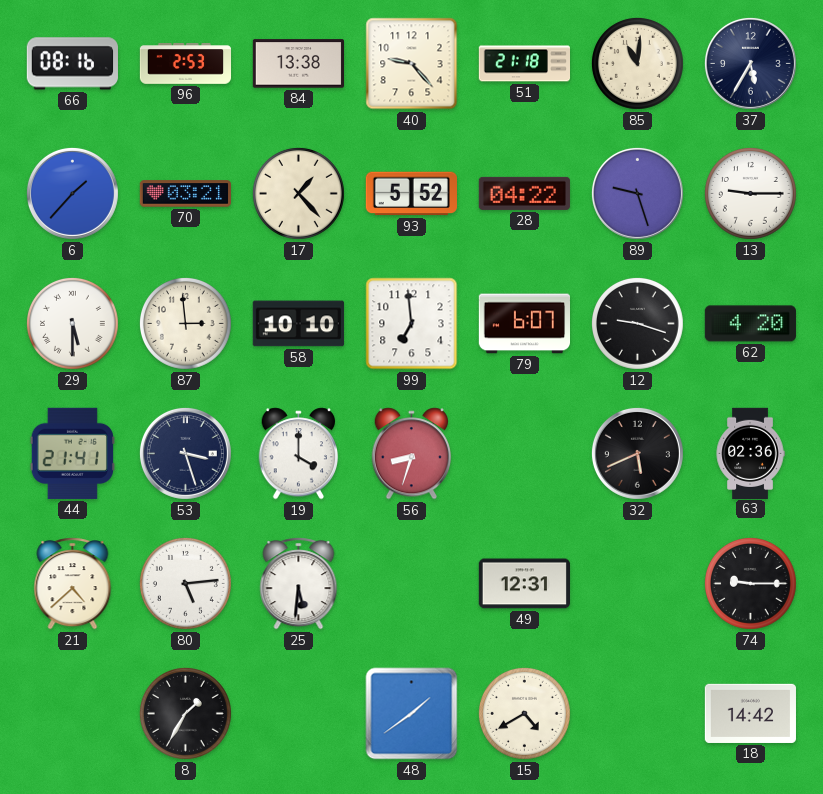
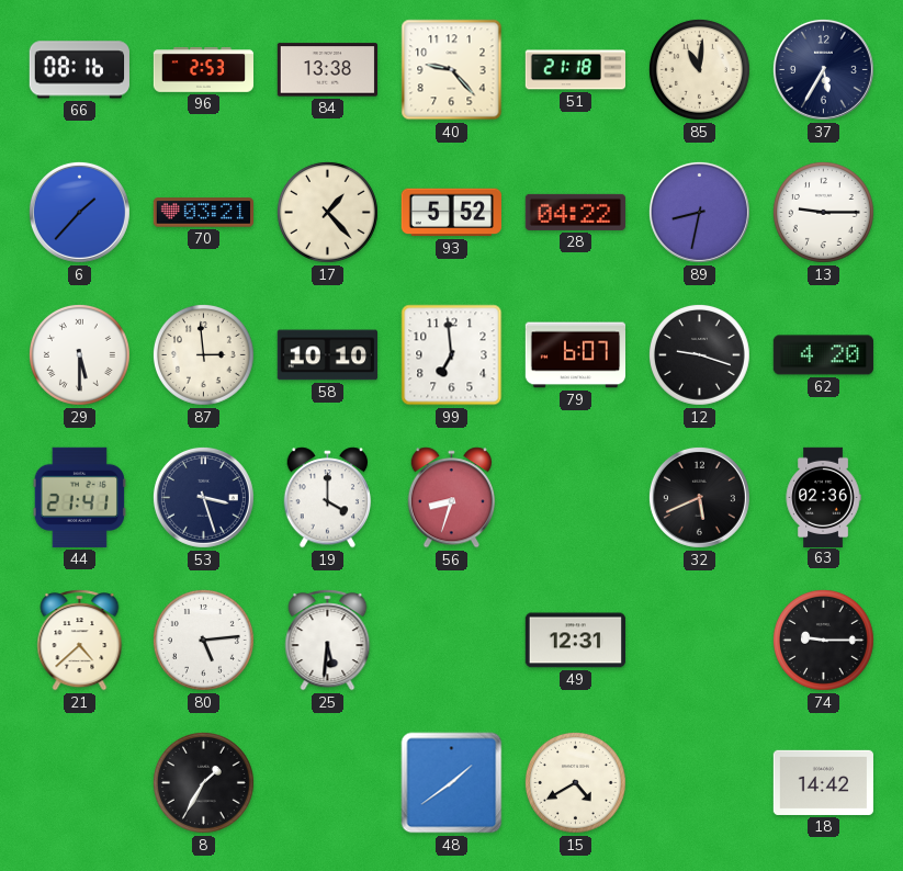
89: 9:27 -> 8:32 (699, 212)
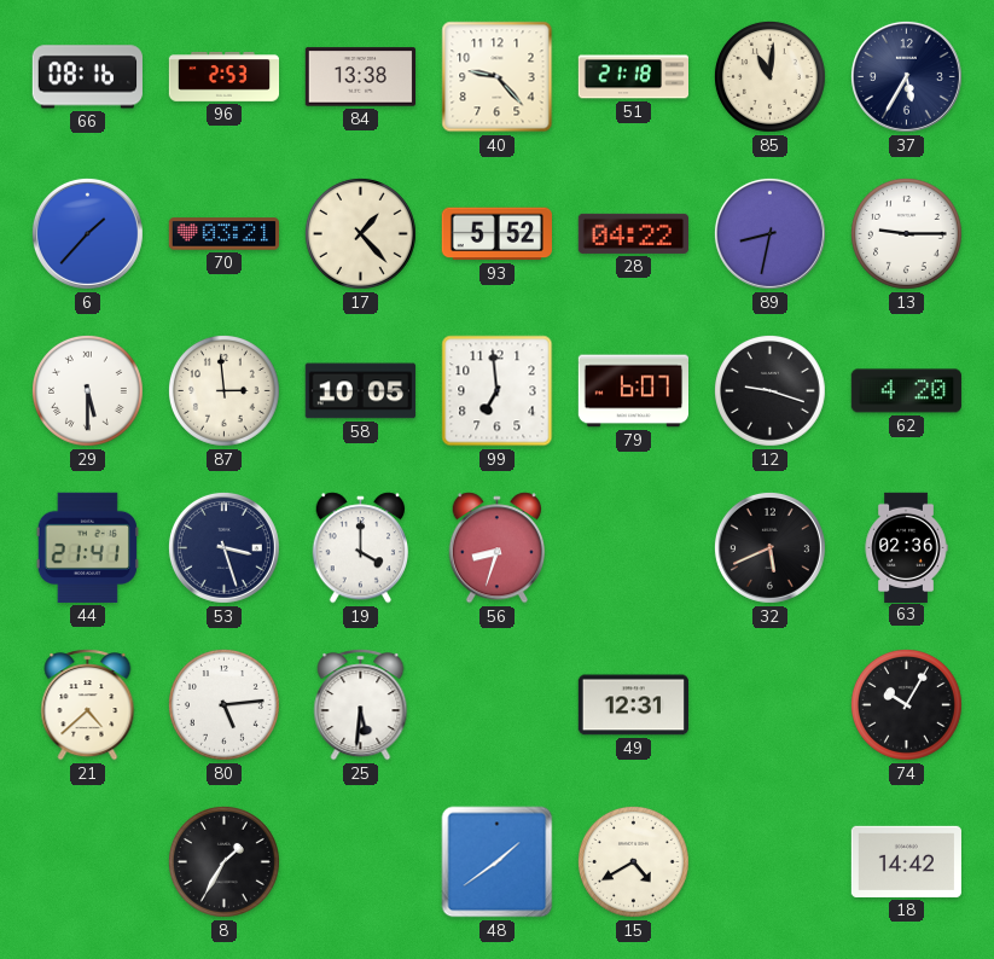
58: 10:10 -> 10:05 (360, 391)
74: 9:15 -> 10:05 (906, 704)
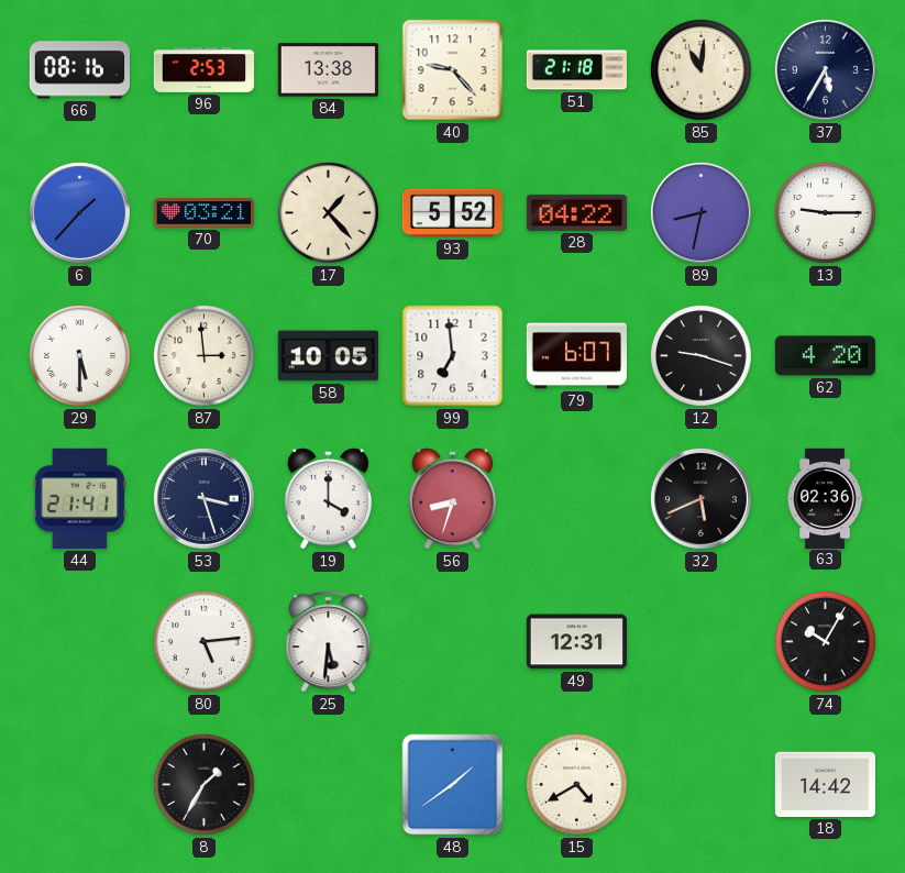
21: 4:38 -> none (88, 705)
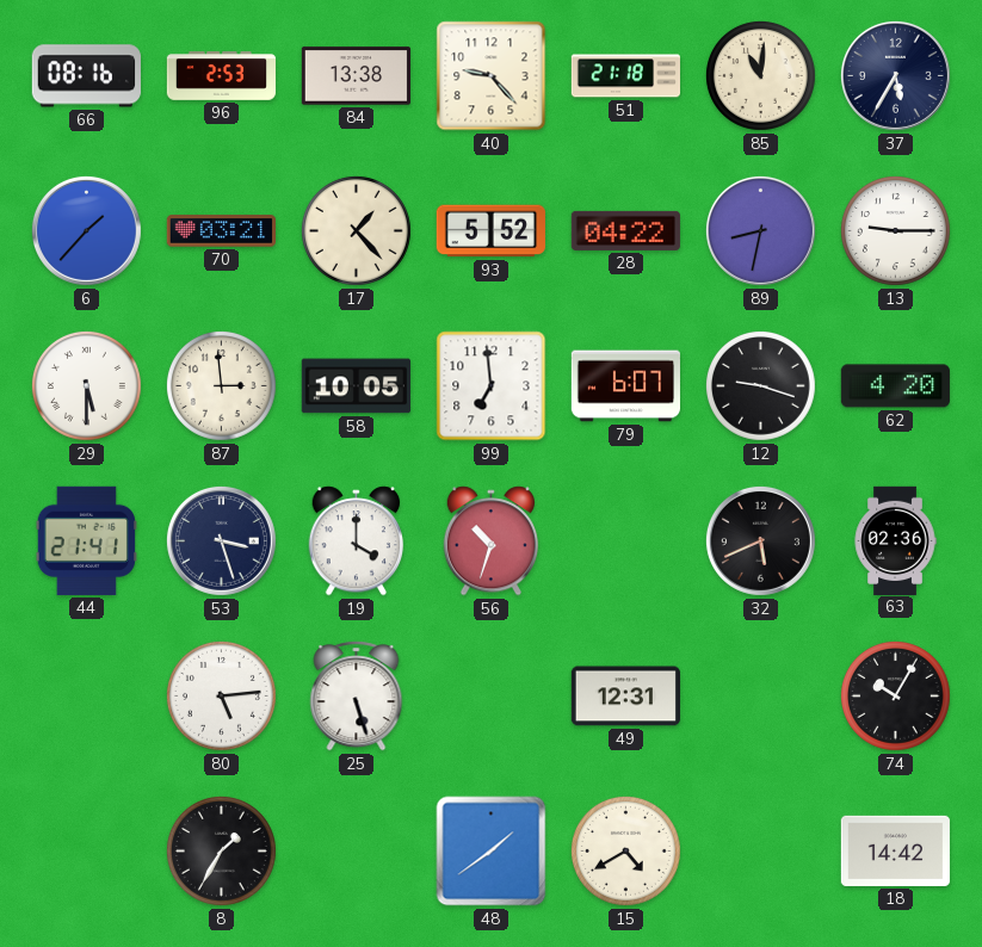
56: 8:33 -> 10:33 (492, 541)
25: 5:31 -> 5:27 (357, 697)
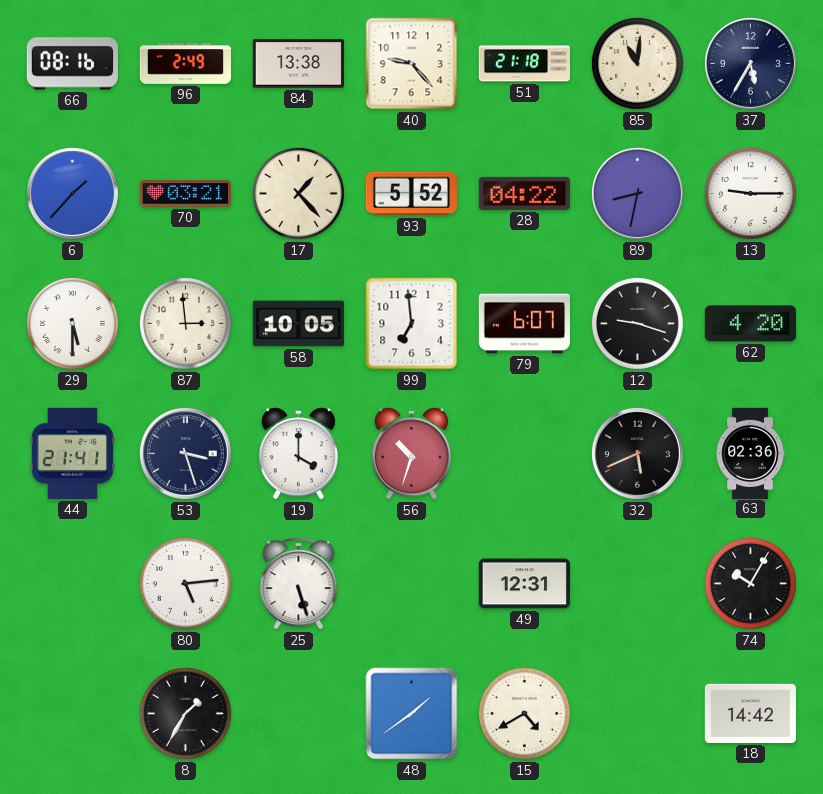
96: 2:53 -> 2:49 (186, 64)
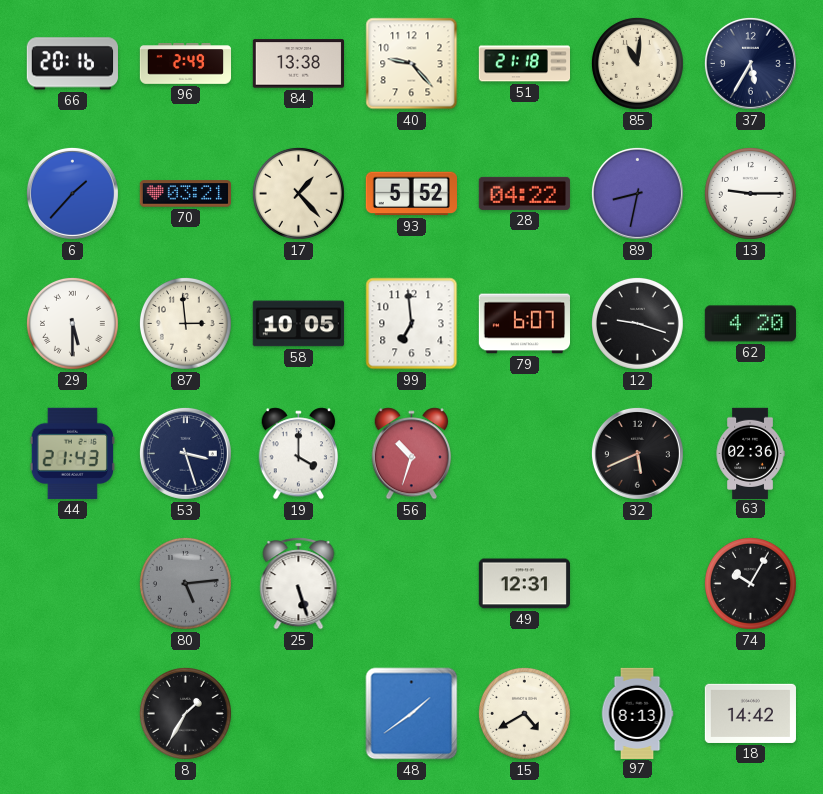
66: 08:16 -> 20:16 (72, 64)
44: 21:41 -> 21:43 (72, 453)
80 dial: white -> grey (185, 583)
97: none -> 8:13 (637, 713)
